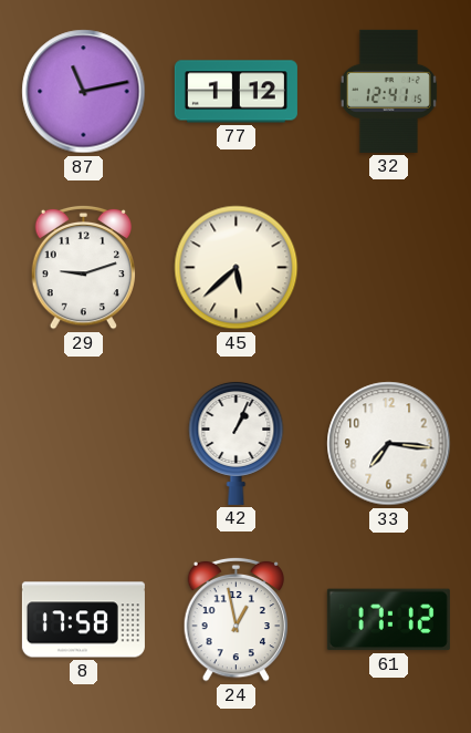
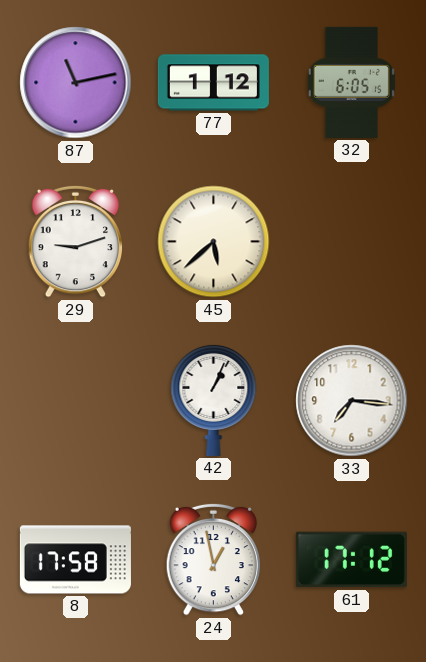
32: 12:41 -> 6:05 (351, 82)
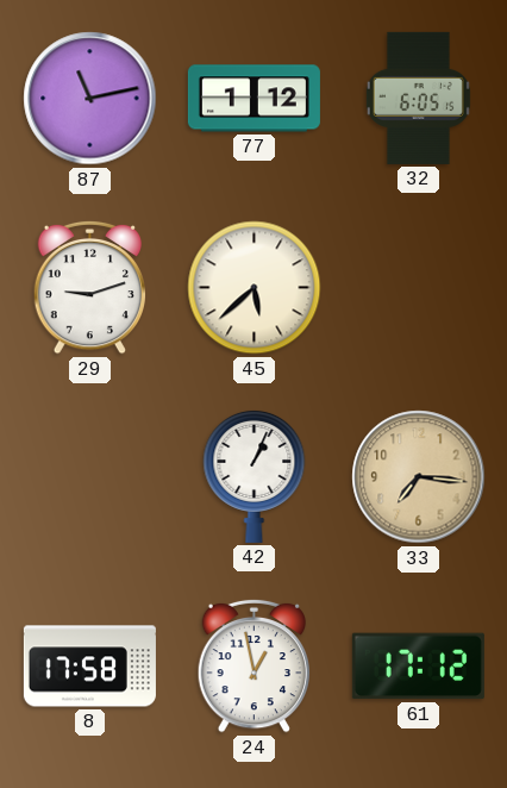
33 dial: white -> champagne (419, 477)
